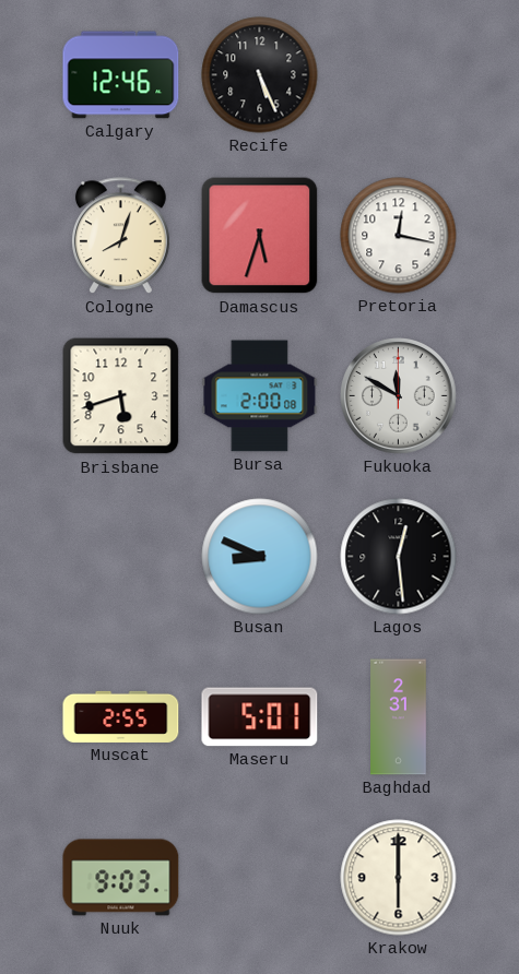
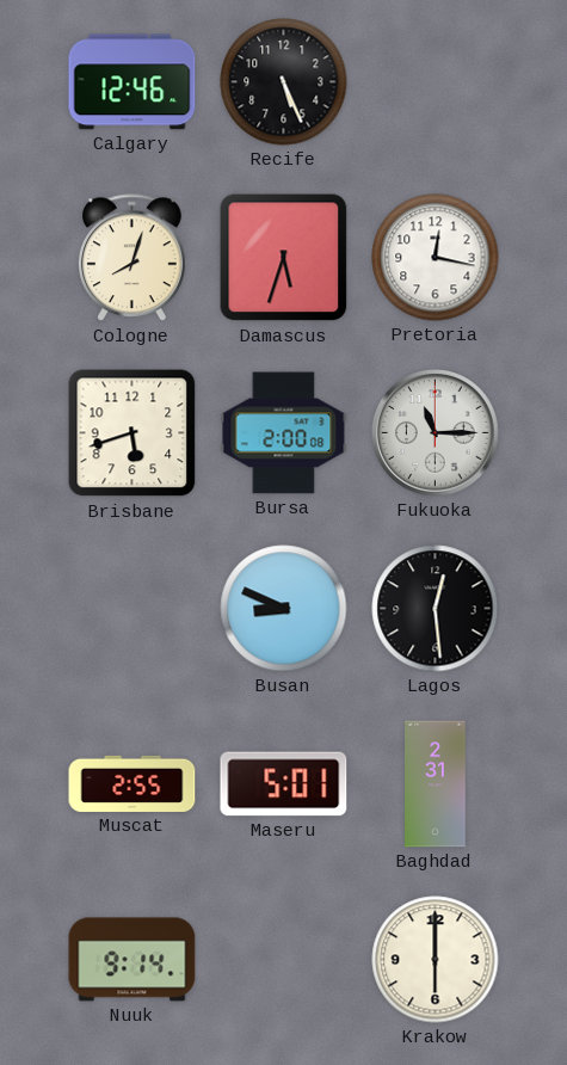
Fukuoka: 11:50 -> 11:15 (436, 433)
Nuuk: 9:03 -> 9:14 (132, 960)
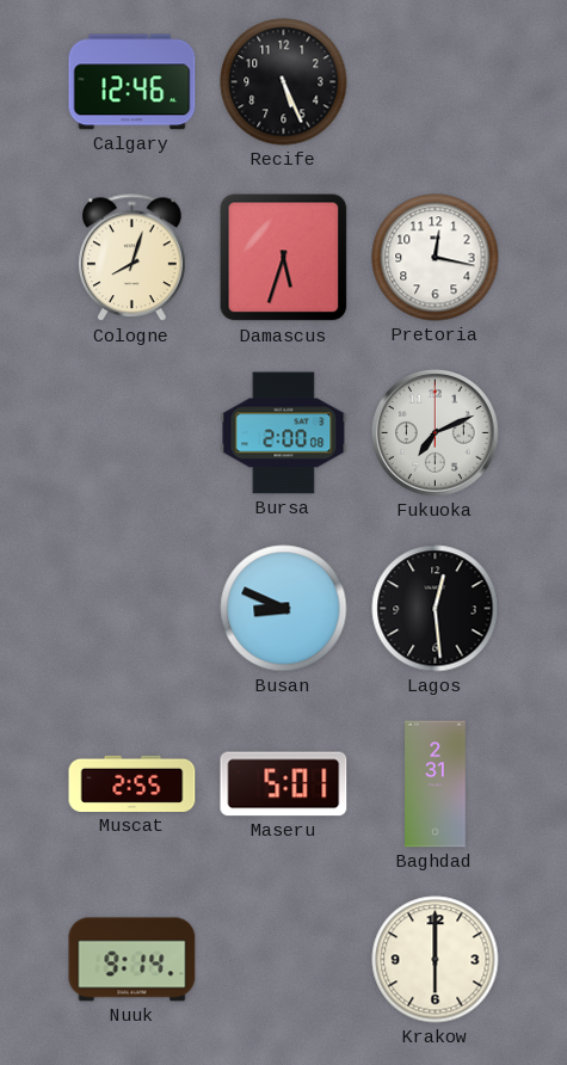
Brisbane: 5:42 -> none (132, 433)
Fukuoka: 11:15 -> 7:11 (436, 433)
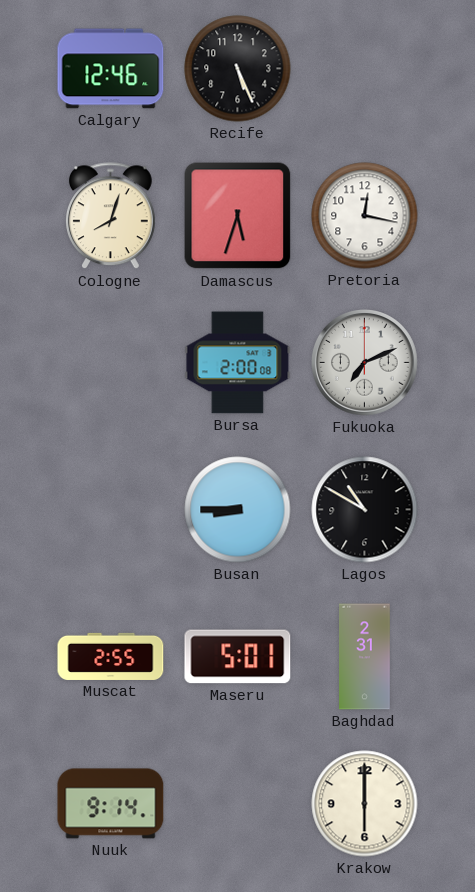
Busan: 8:49 -> 8:45 (238, 510)
Lagos: 12:29 -> 10:50 (365, 510)
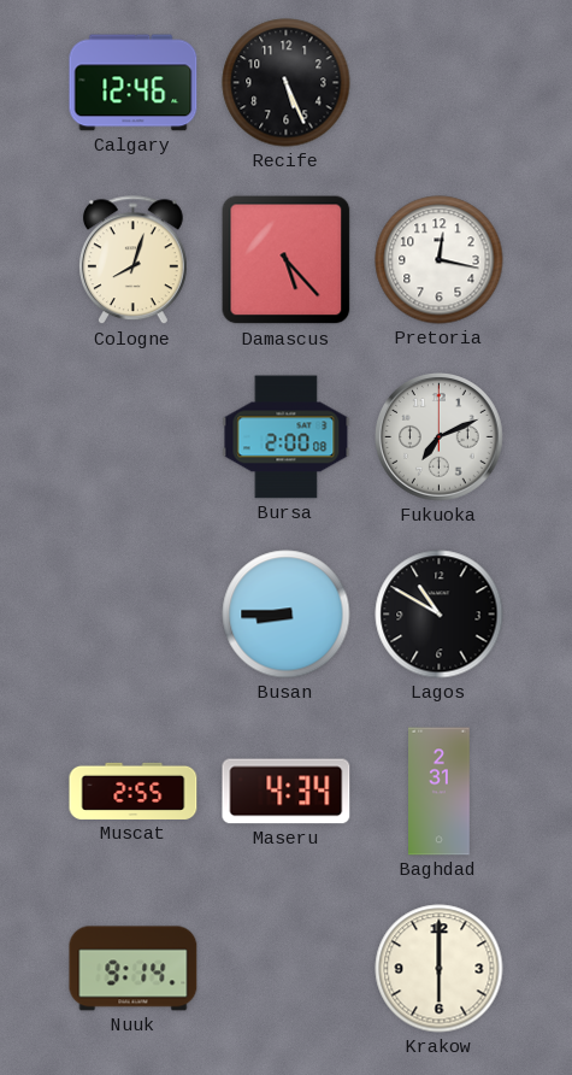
Damascus: 5:33 -> 5:23 (287, 260)
Maseru: 5:01 -> 4:34 (287, 792)
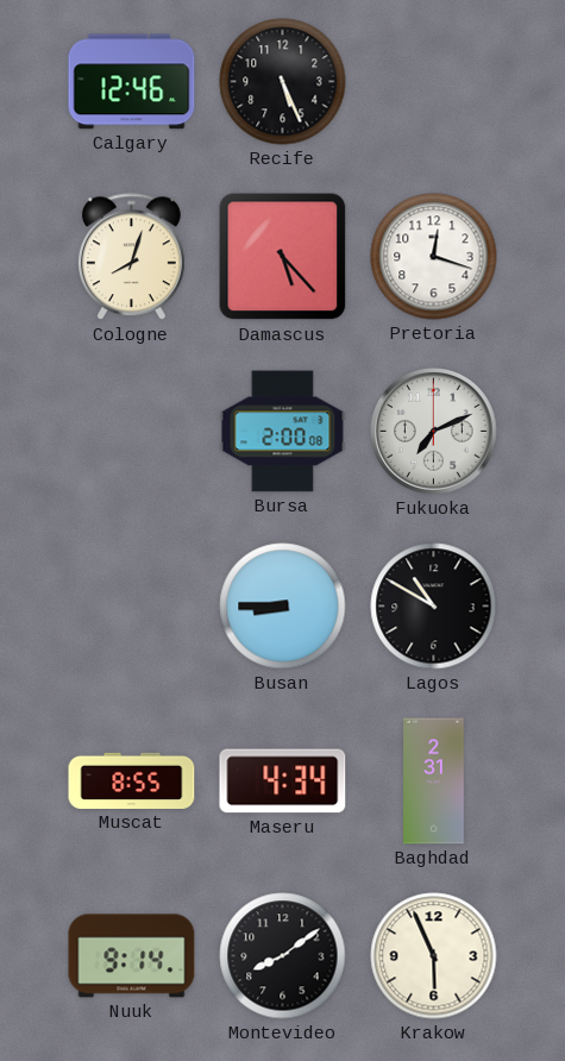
Pretoria: 12:17 -> 12:18 (434, 257)
Muscat: 2:55 -> 8:55 (132, 780)
Montevideo: none -> 8:09 (283, 956)
Krakow: 6:00 -> 5:56 (434, 956)
